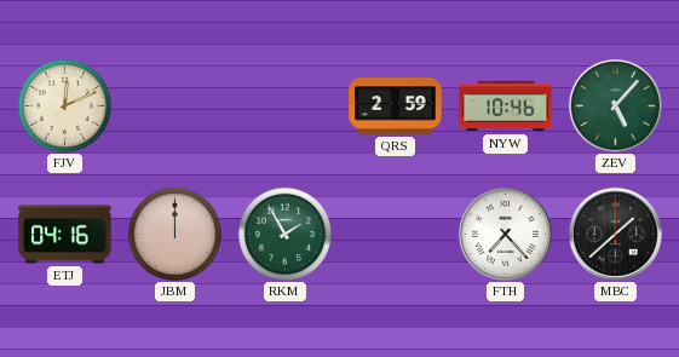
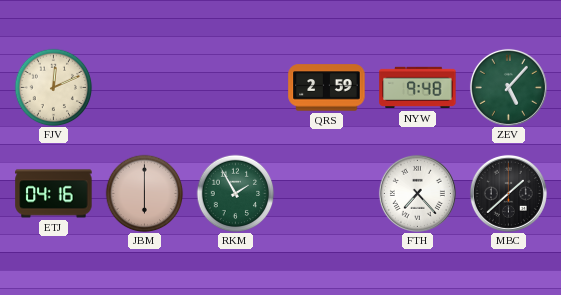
NYW: 10:46 -> 9:48 (418, 88)
JBM: 12:00 -> 6:00 (144, 193)
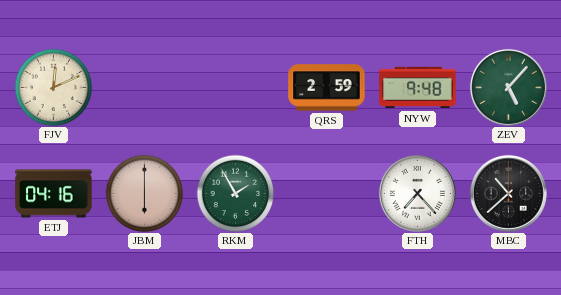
MBC: 1:38 -> 10:38 (508, 193)
